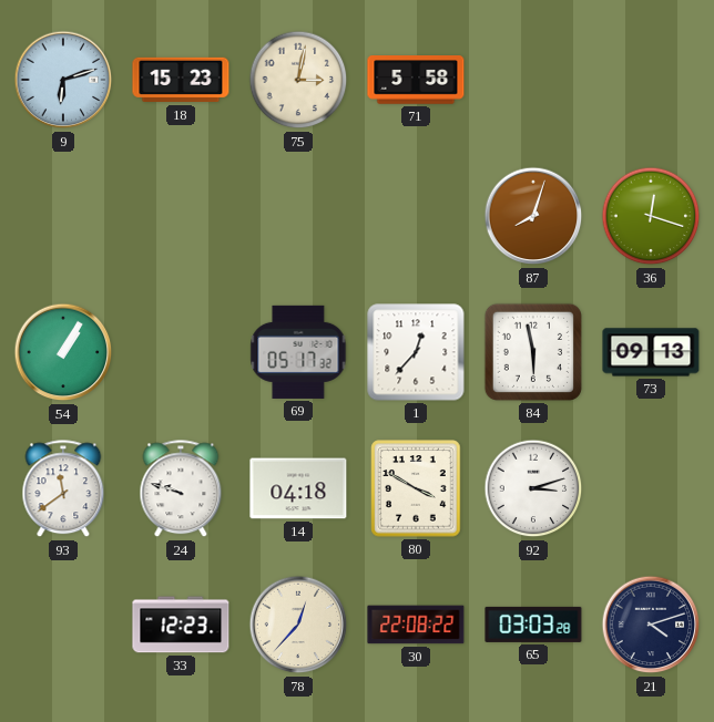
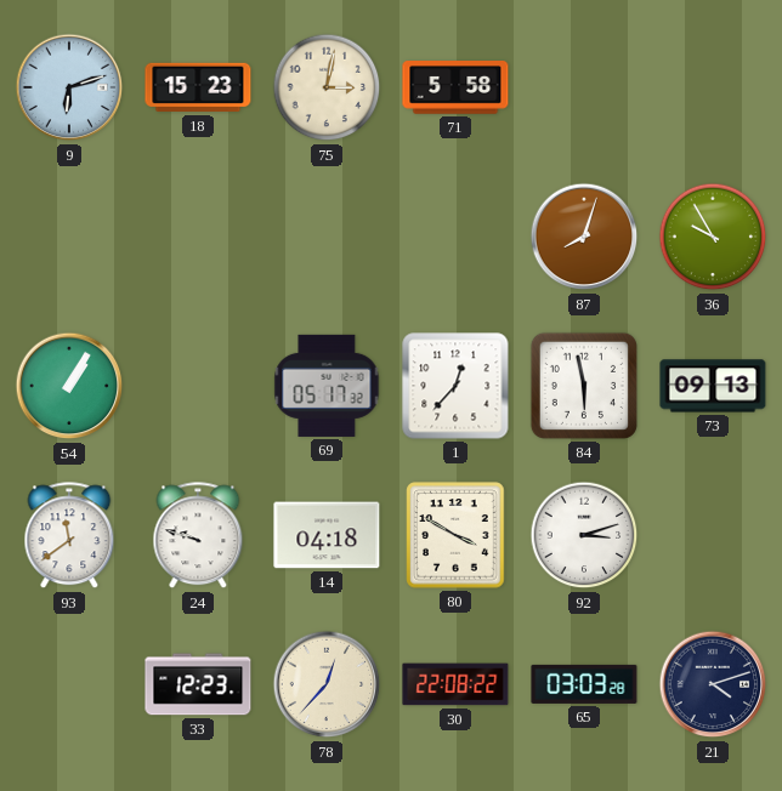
36: 12:18 -> 9:55 (713, 237)
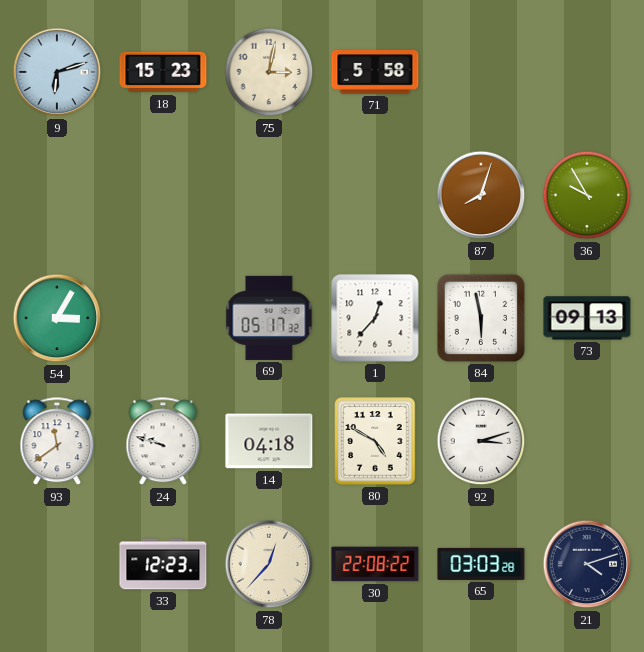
54: 1:05 -> 3:05 (57, 318)
80: 3:50 -> 4:50 (375, 441)
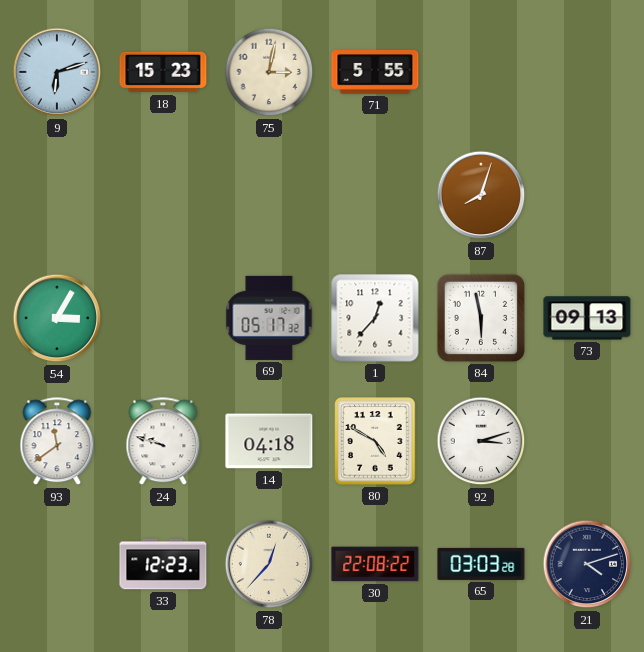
71: 5:58 -> 5:55 (375, 73)
36: 9:55 -> none (587, 195)
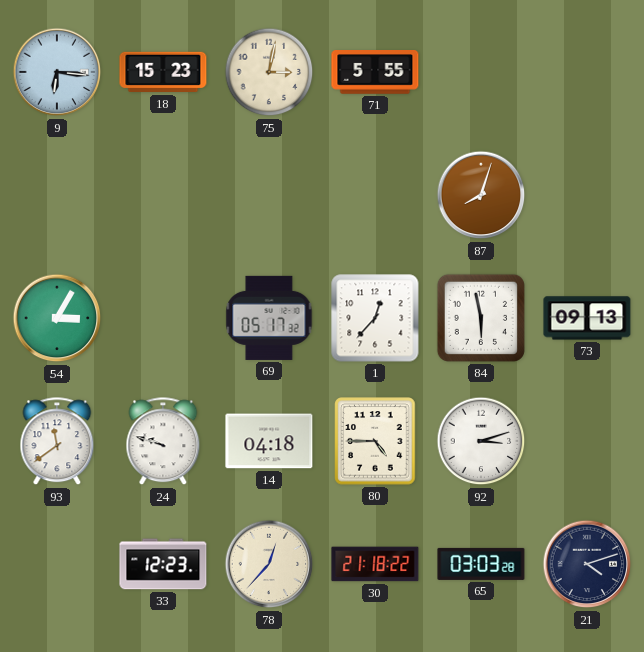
9: 6:12 -> 6:16 (57, 72)
80: 4:50 -> 4:45 (375, 441)
30: 22:08 -> 21:18 (375, 564)
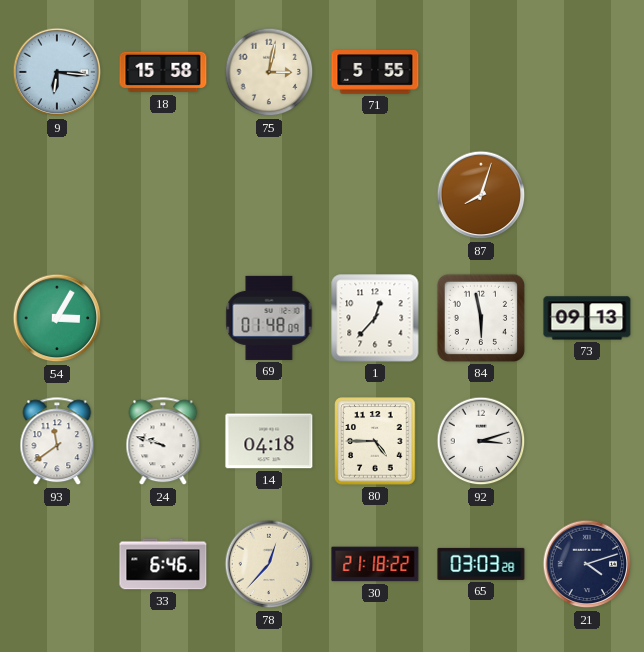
18: 15:23 -> 15:58 (163, 72)
69: 05:17 -> 01:48 (269, 318)
33: 12:23 -> 6:46 (163, 564)
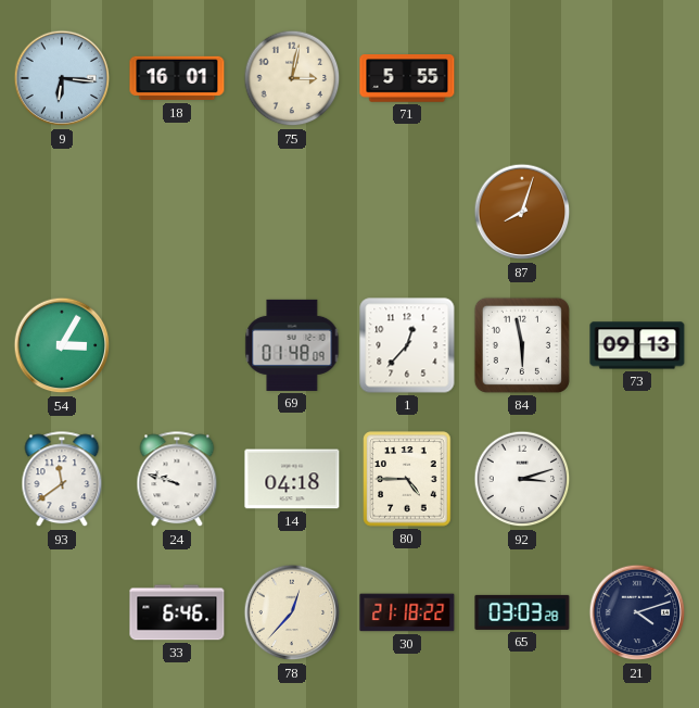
18: 15:58 -> 16:01 (177, 78)
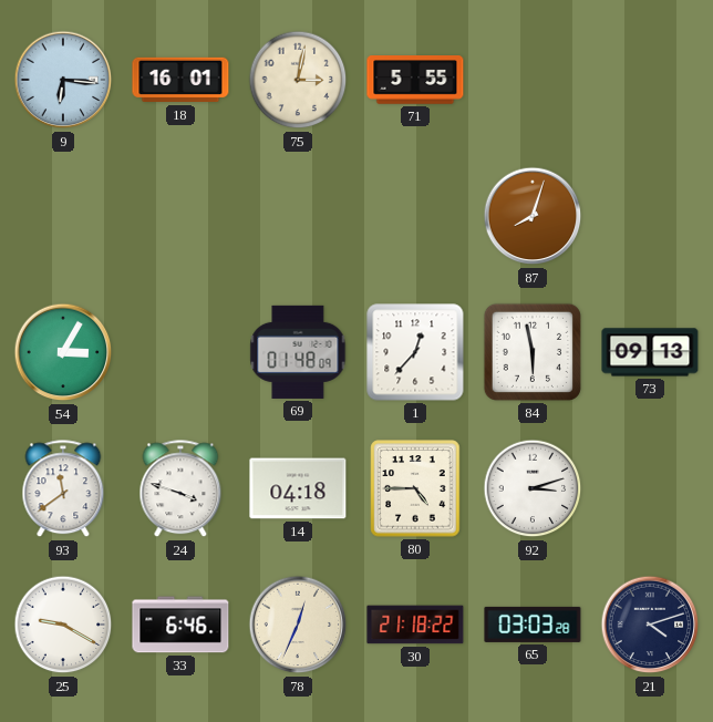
24: 9:48 -> 3:48 (180, 489)
25: none -> 9:20 (63, 625)
78: 12:37 -> 12:34 (298, 625)
